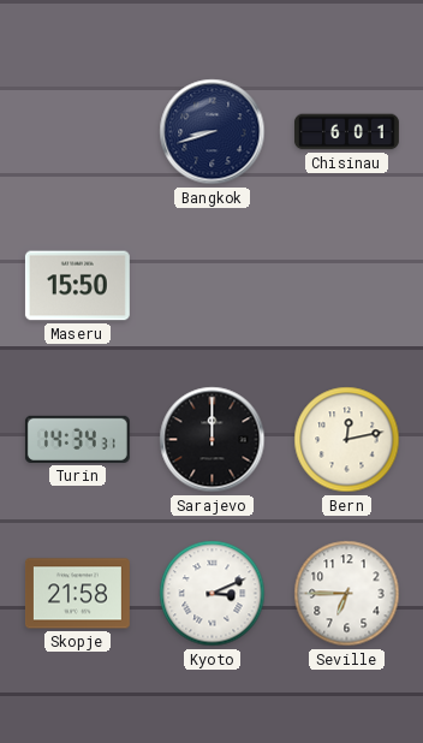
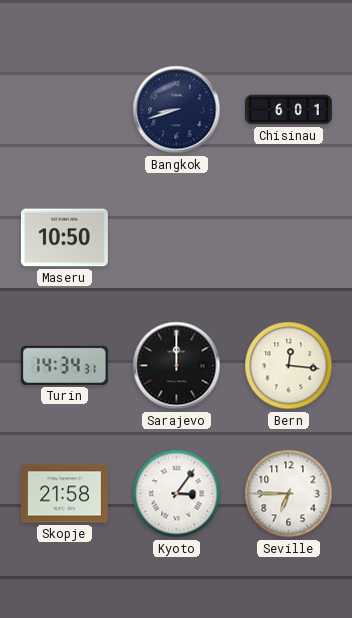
Maseru: 15:50 -> 10:50 (64, 238)
Bern: 12:13 -> 12:16 (289, 366)
Kyoto: 3:11 -> 3:06 (177, 494)
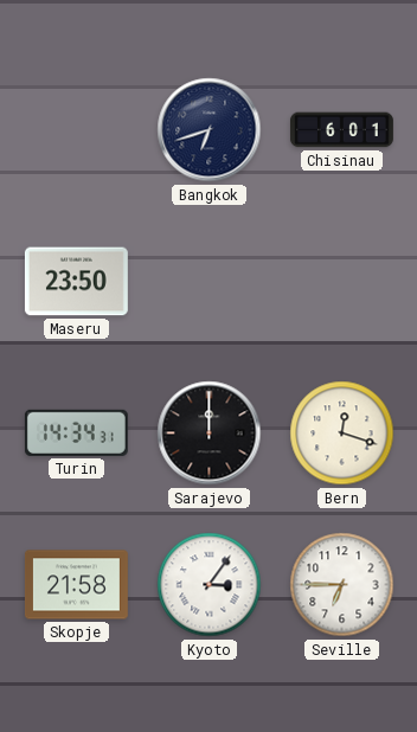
Bangkok: 8:42 -> 6:42 (210, 130)
Maseru: 10:50 -> 23:50 (76, 282)
Bern: 12:16 -> 12:18 (342, 434)
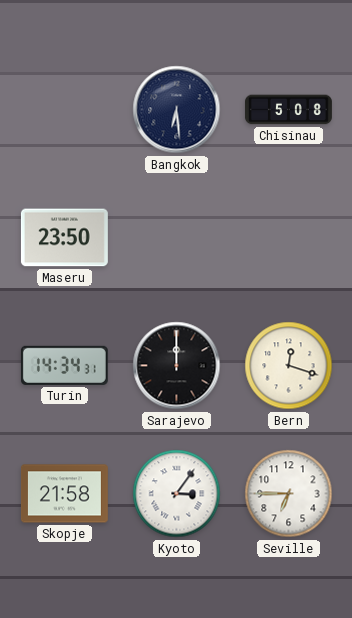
Bangkok: 6:42 -> 6:29 (177, 110)
Chisinau: 6:01 -> 5:08 (288, 110)
